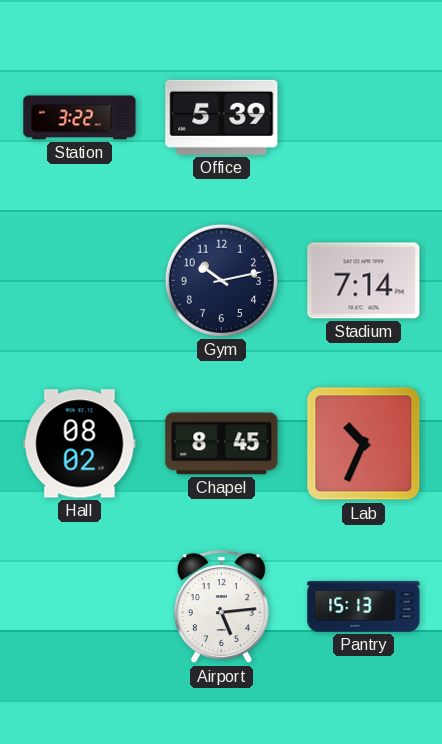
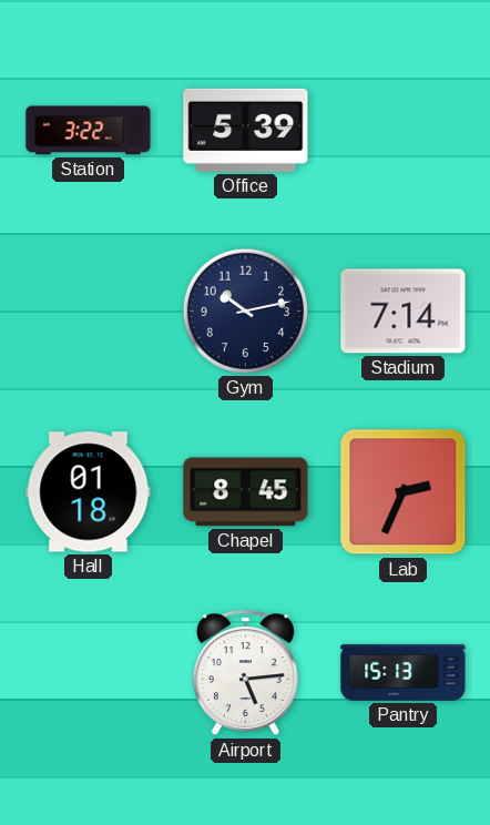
Hall: 08:02 -> 01:18 (89, 492)
Lab: 10:34 -> 2:34 (404, 492)
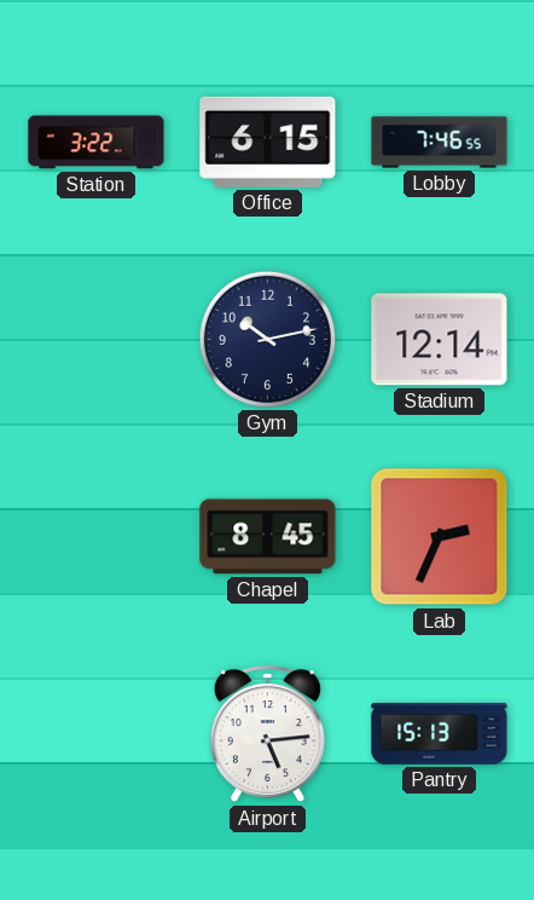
Office: 5:39 -> 6:15 (268, 142)
Lobby: none -> 7:46 (440, 143)
Stadium: 7:14 -> 12:14 (440, 340)
Hall: 01:18 -> none (89, 492)
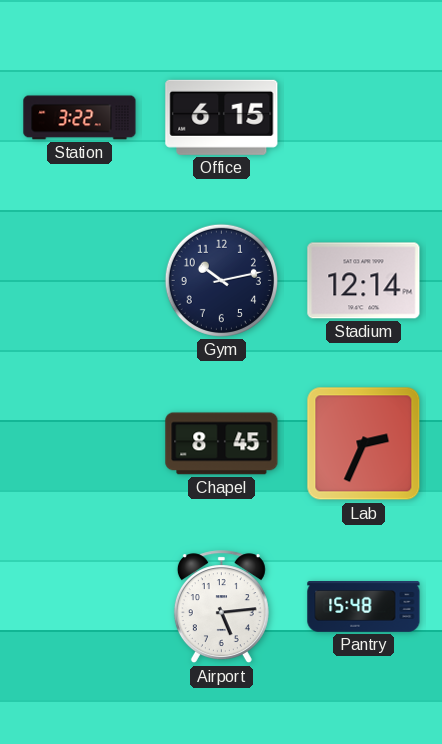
Lobby: 7:46 -> none (440, 143)
Pantry: 15:13 -> 15:48 (364, 607)
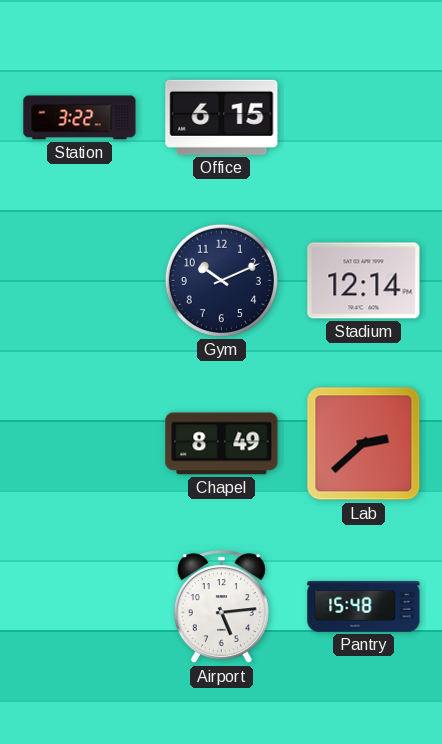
Gym: 10:13 -> 10:11 (221, 280)
Chapel: 8:45 -> 8:49 (222, 444)
Lab: 2:34 -> 2:38 (364, 444)
